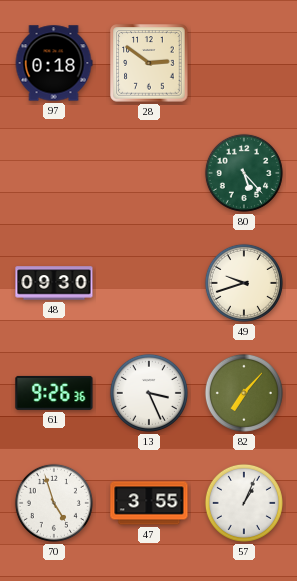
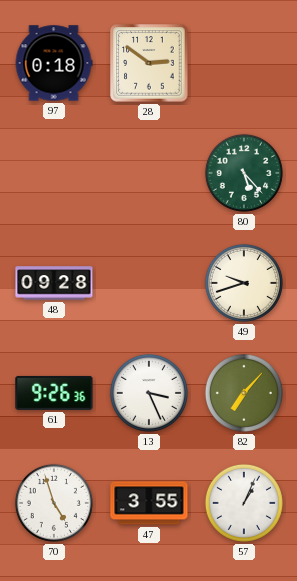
48: 09:30 -> 09:28 (54, 283)
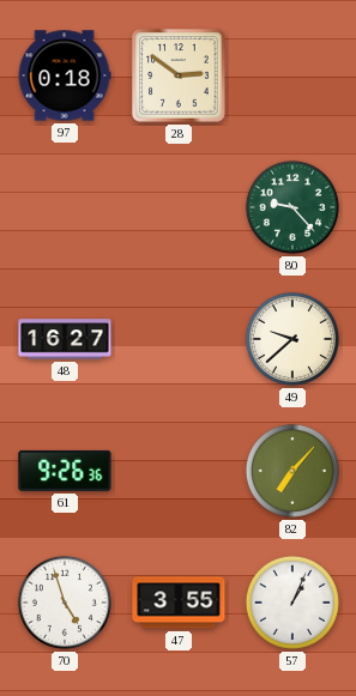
80: 5:23 -> 9:23 (292, 207)
48: 09:28 -> 16:27 (65, 339)
49: 9:42 -> 9:38 (292, 339)
13: 3:26 -> none (149, 393)
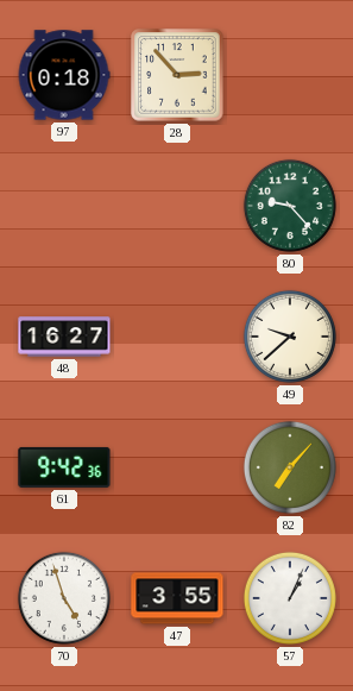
28: 2:51 -> 2:53 (177, 75)
61: 9:26 -> 9:42 (64, 467)
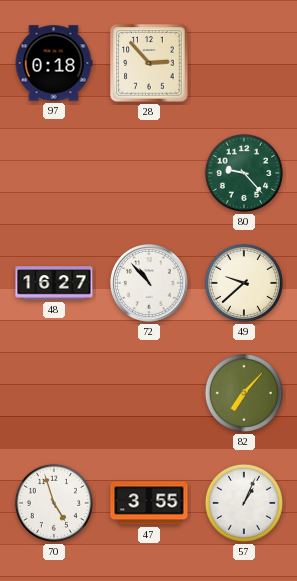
72: none -> 10:53 (149, 283)
61: 9:42 -> none (64, 467)
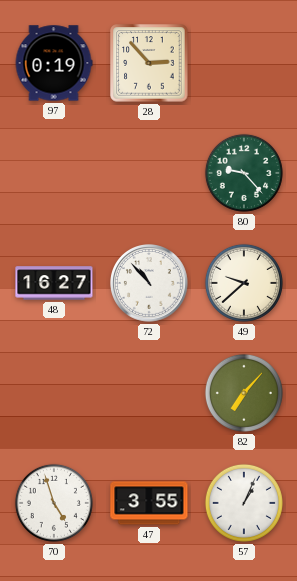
97: 0:18 -> 0:19 (54, 63)
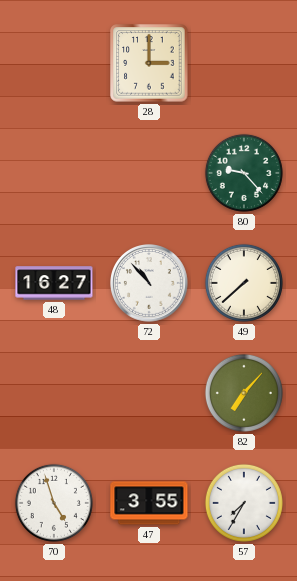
97: 0:19 -> none (54, 63)
28: 2:53 -> 3:00 (149, 63)
49: 9:38 -> 7:38 (244, 283)
57: 1:04 -> 7:35 (244, 503)
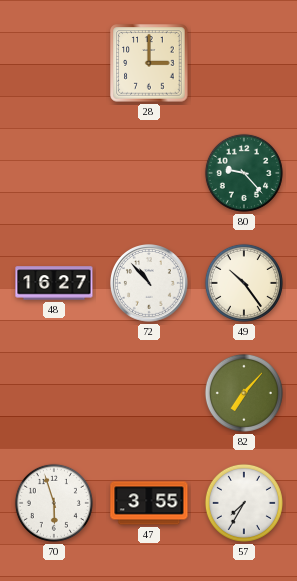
49: 7:38 -> 10:24 (244, 283)
70: 4:57 -> 5:57 (54, 503)
